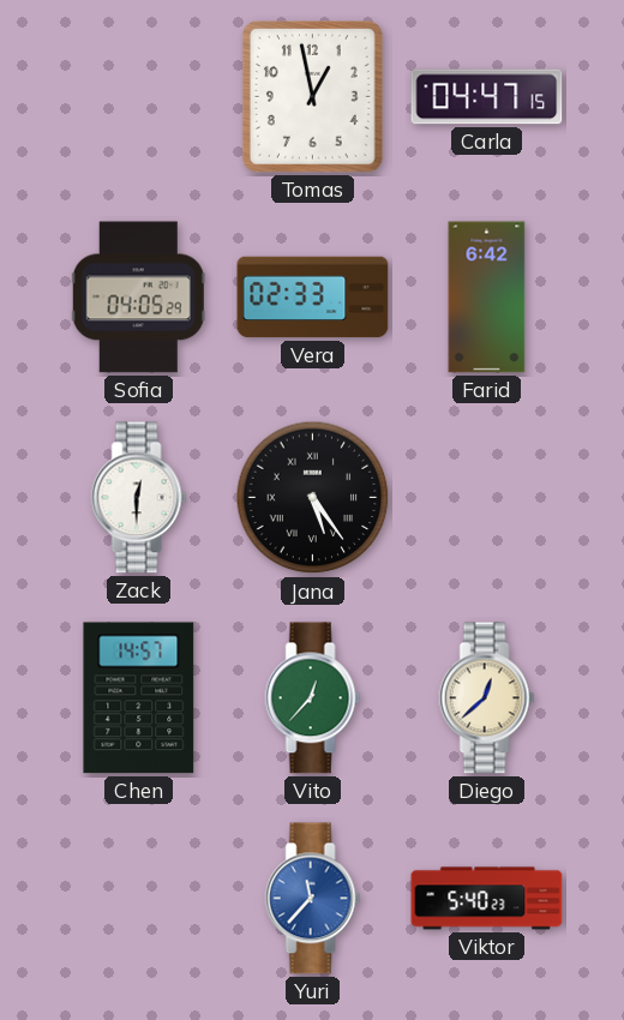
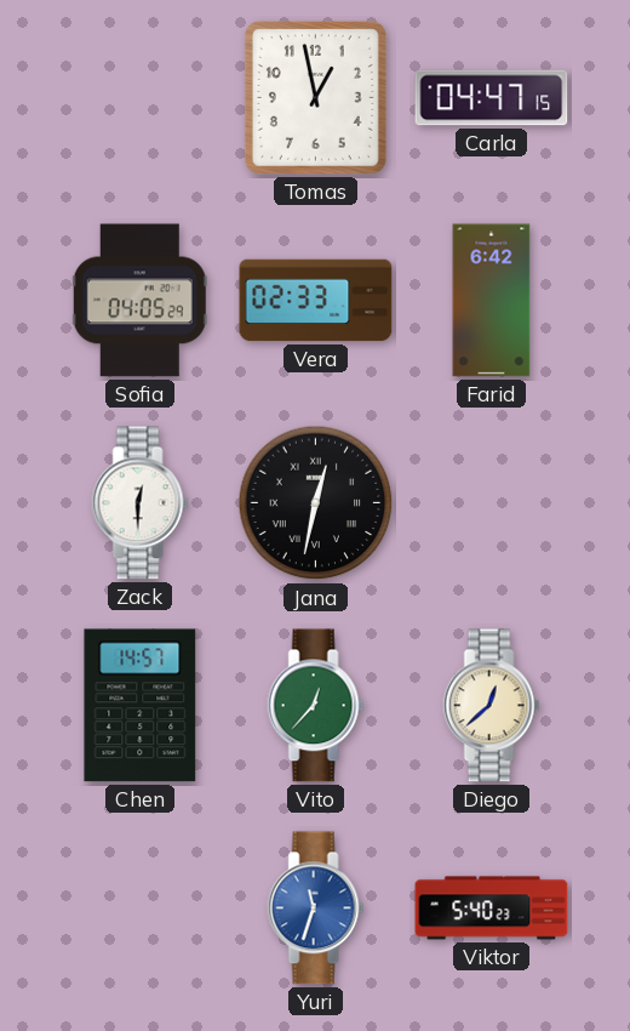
Jana: 5:24 -> 12:32 (316, 503)
Yuri: 11:37 -> 11:33 (316, 908)
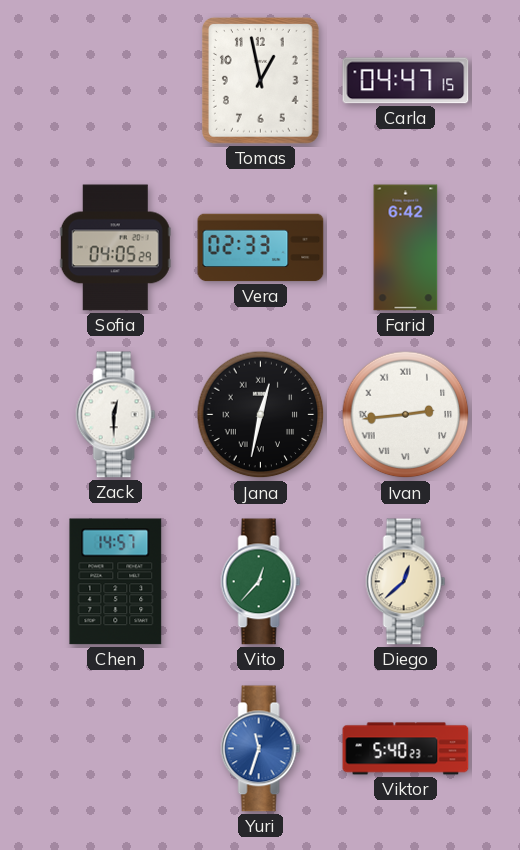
Ivan: none -> 2:44 (406, 415)
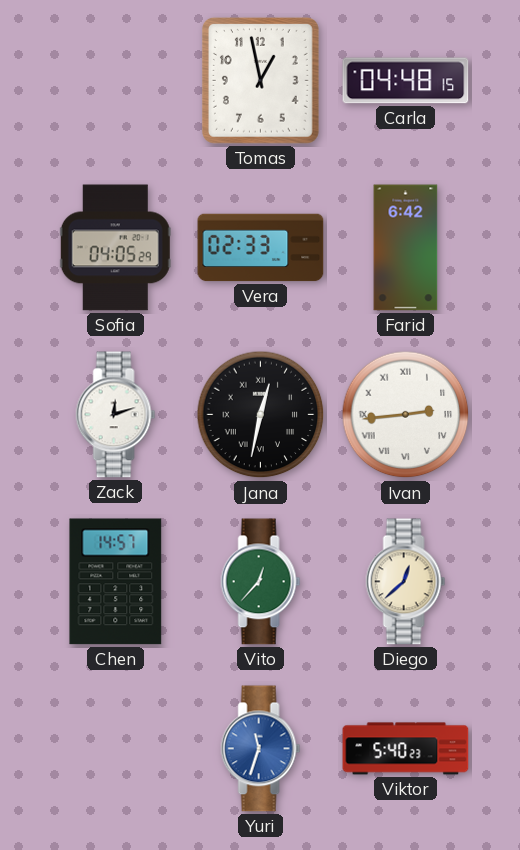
Carla: 04:47 -> 04:48 (406, 81)
Zack: 12:30 -> 12:12 (116, 415)
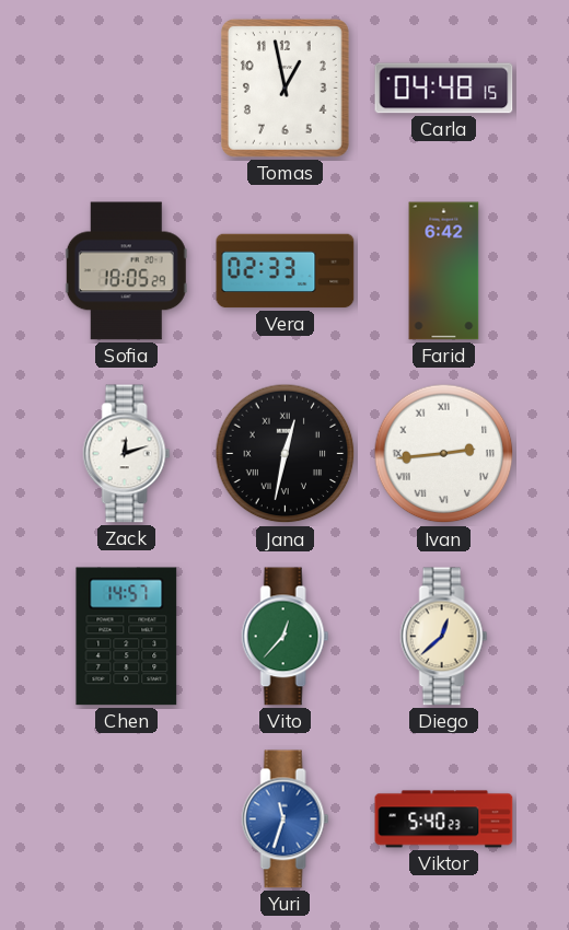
Sofia: 04:05 -> 18:05 (126, 271)
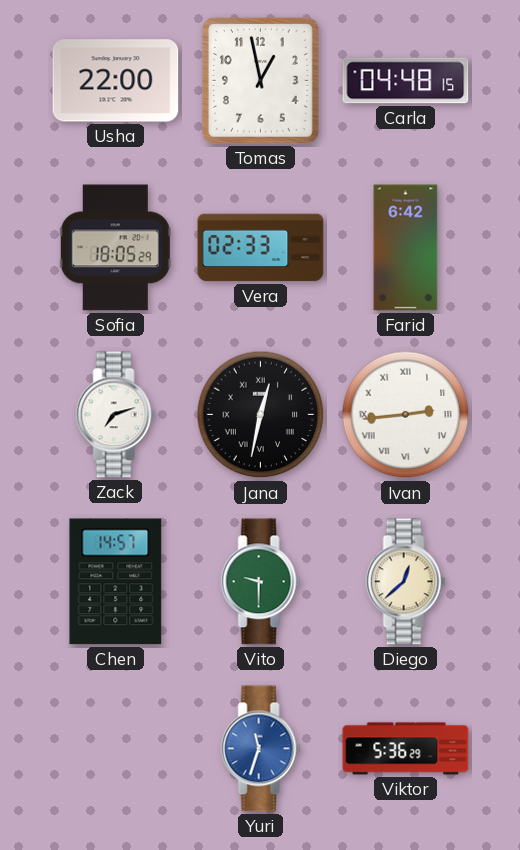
Usha: none -> 22:00 (116, 81)
Zack: 12:12 -> 7:12 (116, 415)
Vito: 12:37 -> 9:30 (261, 582)
Viktor: 5:40 -> 5:36 (406, 749)
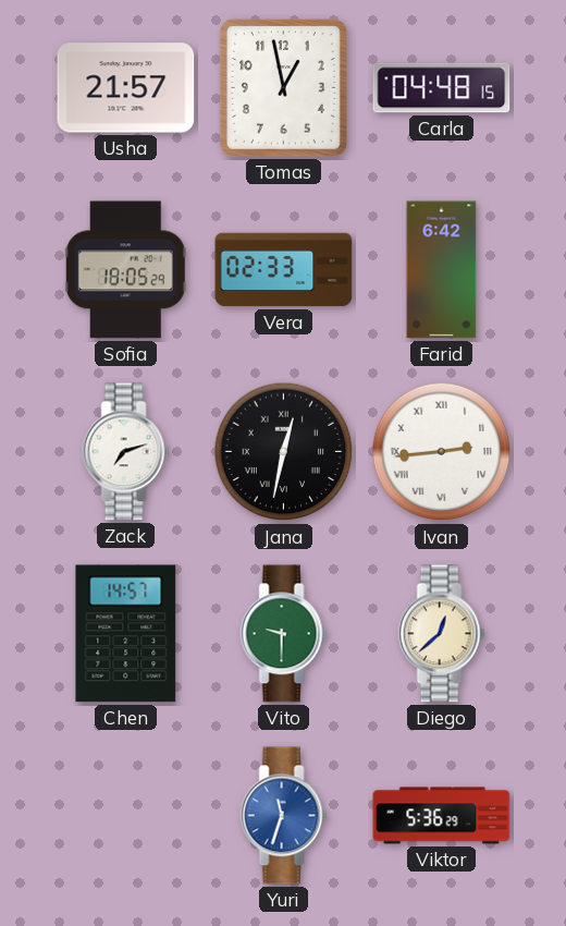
Usha: 22:00 -> 21:57 (126, 88)
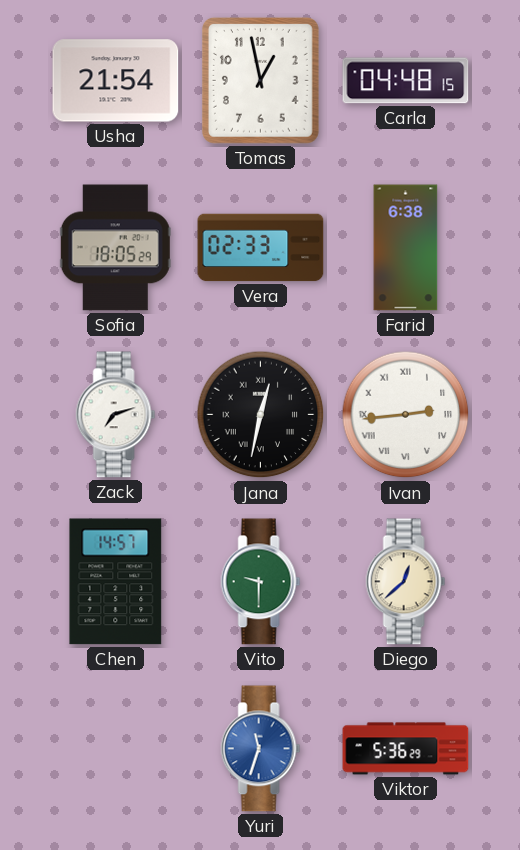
Usha: 21:57 -> 21:54 (116, 81)
Farid: 6:42 -> 6:38 (406, 248)
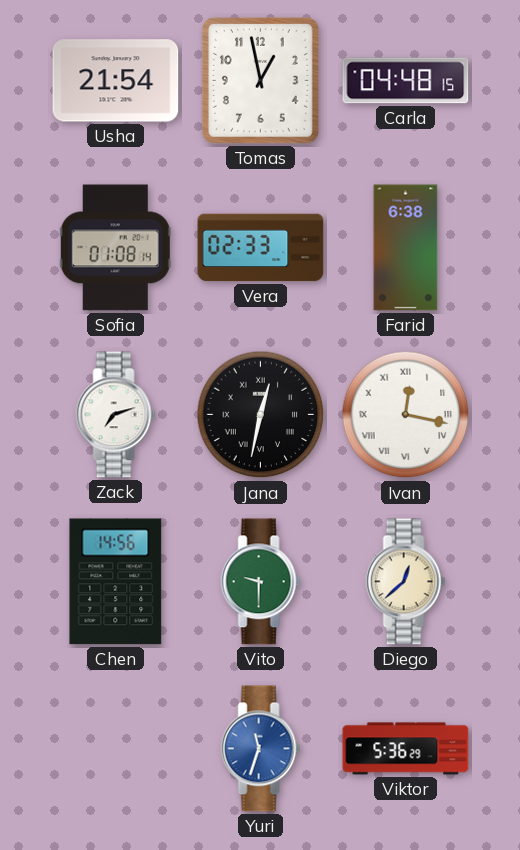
Sofia: 18:05 -> 01:08 (115, 248)
Ivan: 2:44 -> 12:17 (406, 415)
Chen: 14:57 -> 14:56 (116, 582)
